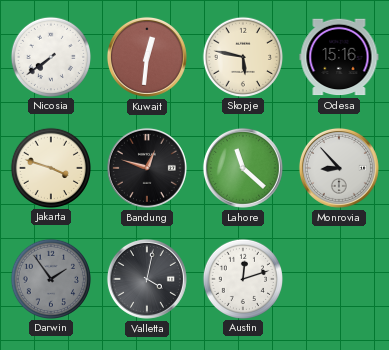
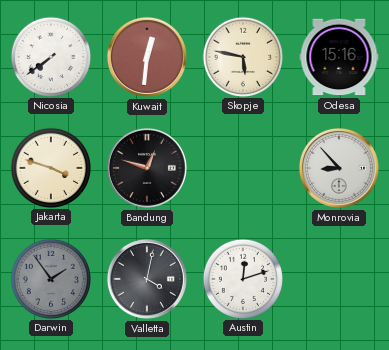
Lahore: 11:22 -> none (243, 168)
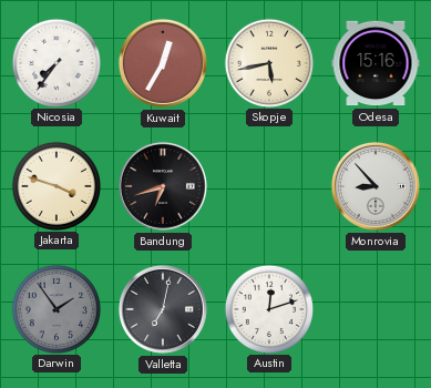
Nicosia: 7:39 -> 7:36 (55, 62)
Kuwait: 12:31 -> 12:35 (163, 63)
Skopje: 5:47 -> 5:43 (268, 62)
Bandung: 12:48 -> 6:42 (163, 186)
Valletta: 4:02 -> 7:02 (163, 309)
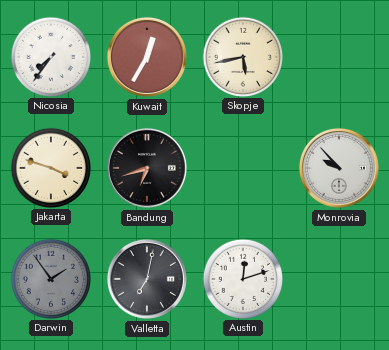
Odesa: 15:16 -> none (376, 63)
Monrovia: 8:53 -> 9:53 (339, 168)
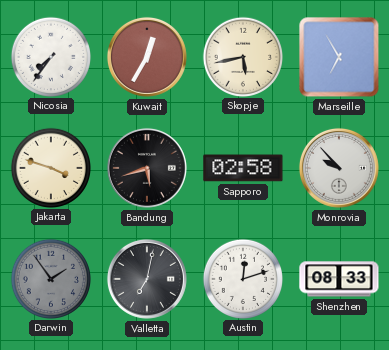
Marseille: none -> 6:55 (339, 57)
Bandung: 6:42 -> 5:42 (147, 168)
Sapporo: none -> 02:58 (243, 168)
Shenzhen: none -> 08:33 (339, 279)
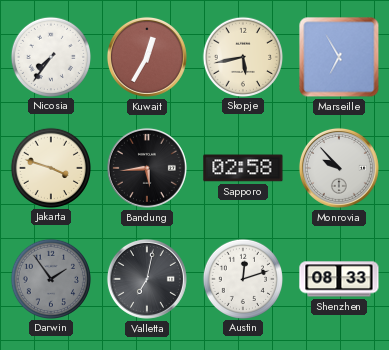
Bandung: 5:42 -> 5:44 (147, 168)
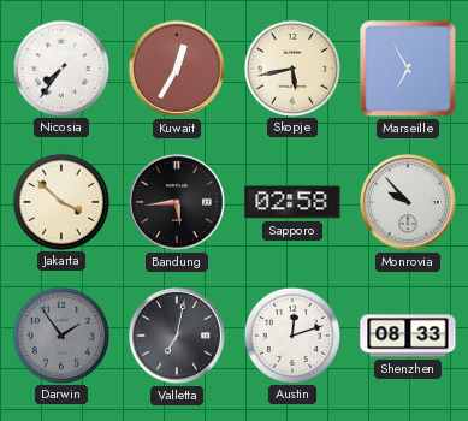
Jakarta: 3:48 -> 3:52 (60, 201)
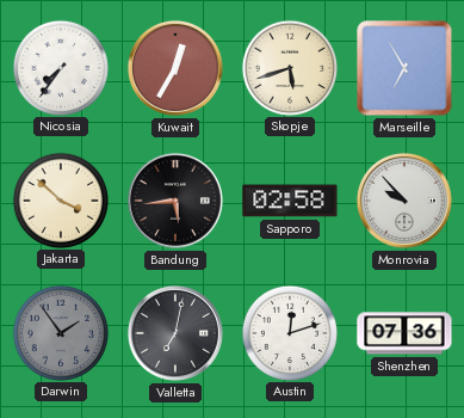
Skopje: 5:43 -> 5:42 (289, 67)
Shenzhen: 08:33 -> 07:36 (404, 333)
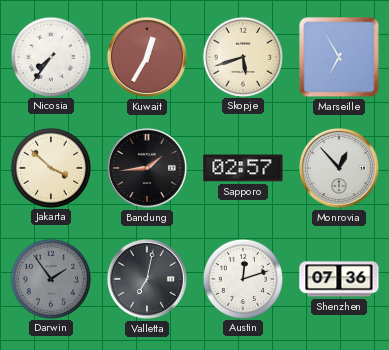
Bandung: 5:44 -> 1:44 (147, 168)
Sapporo: 02:58 -> 02:57 (243, 168)
Monrovia: 9:53 -> 12:53 (339, 168)
